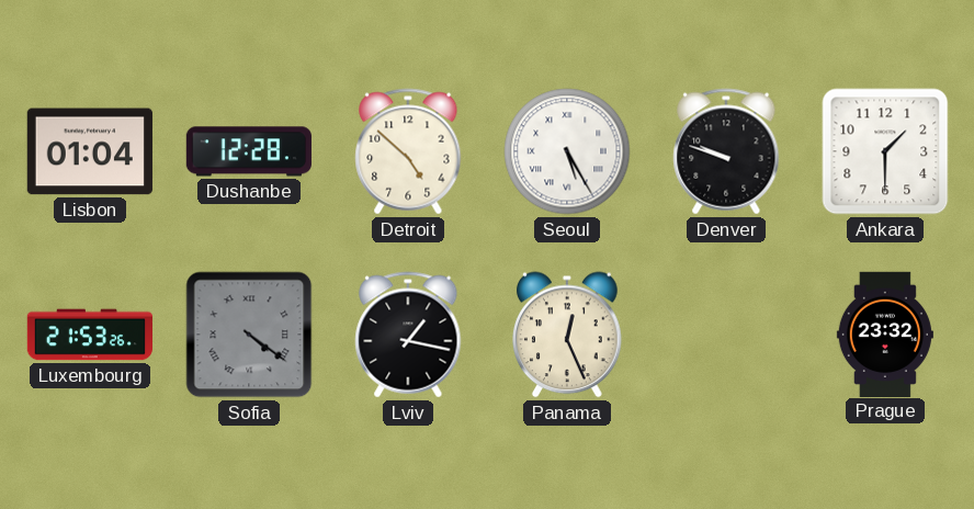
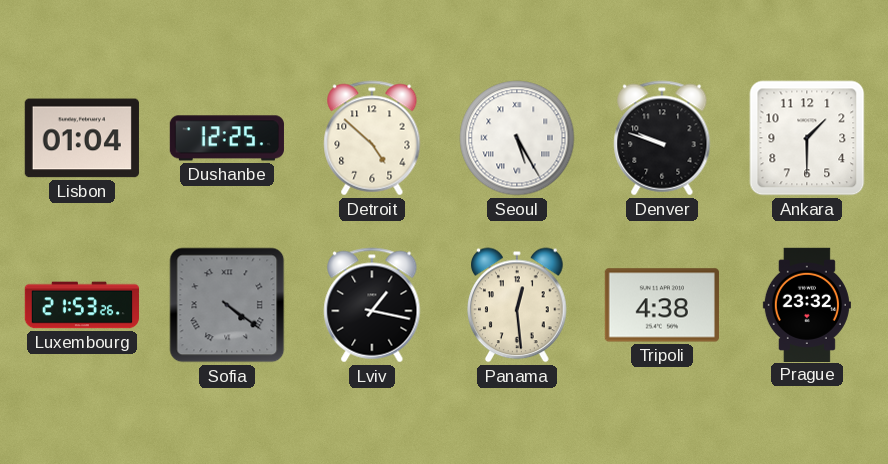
Dushanbe: 12:28 -> 12:25 (227, 138)
Panama: 12:26 -> 12:29 (518, 305)
Tripoli: none -> 4:38 (662, 305)
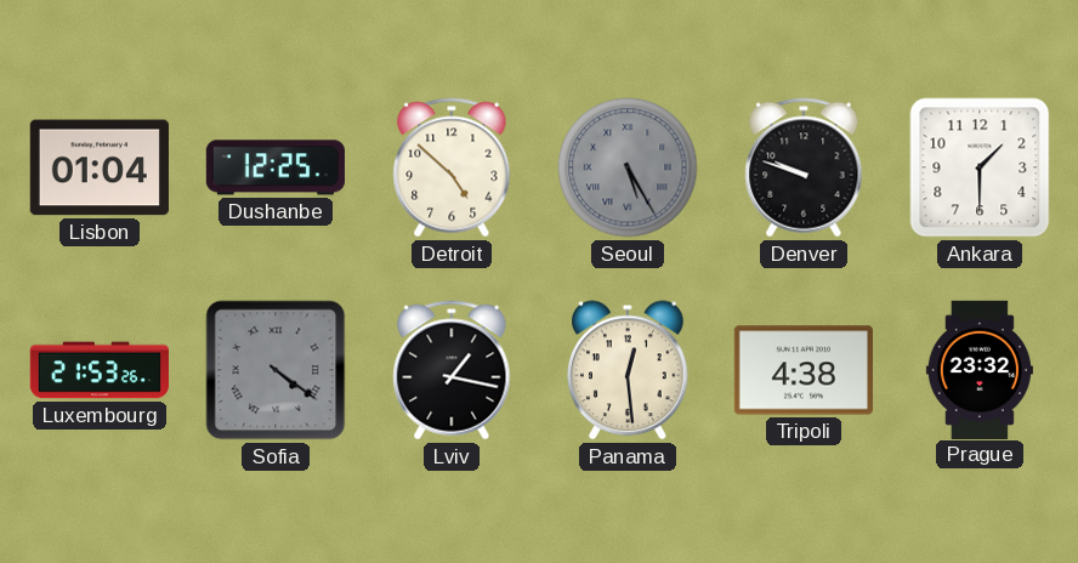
Seoul dial: white -> grey (628, 167)
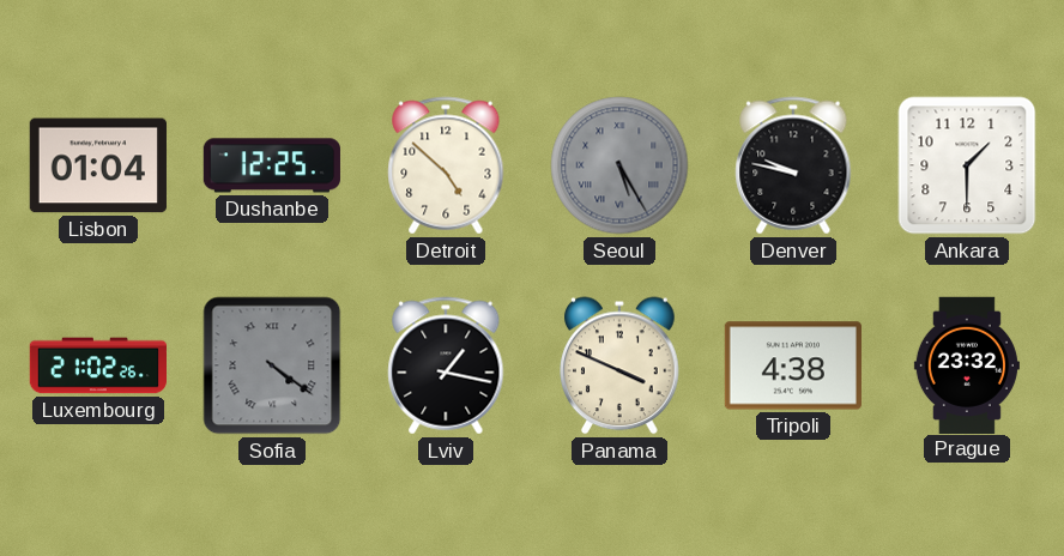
Denver: 9:48 -> 9:47 (793, 165)
Luxembourg: 21:53 -> 21:02 (97, 365)
Panama: 12:29 -> 3:49 (621, 365)
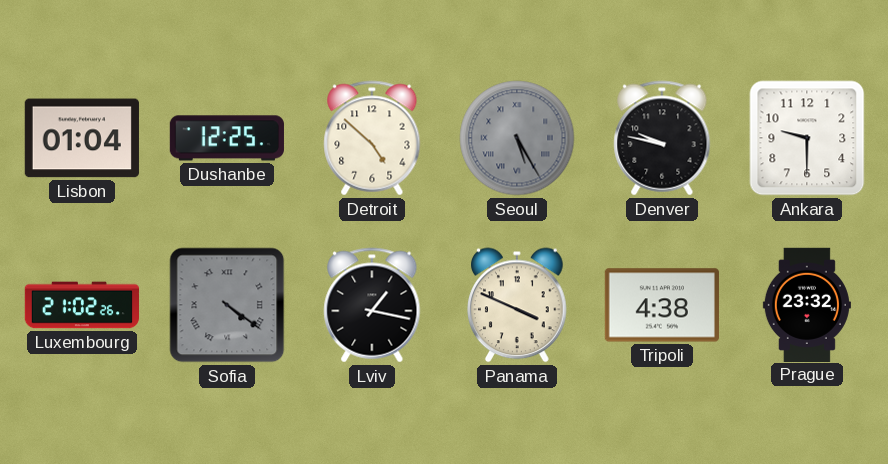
Ankara: 1:30 -> 9:30 (807, 138)
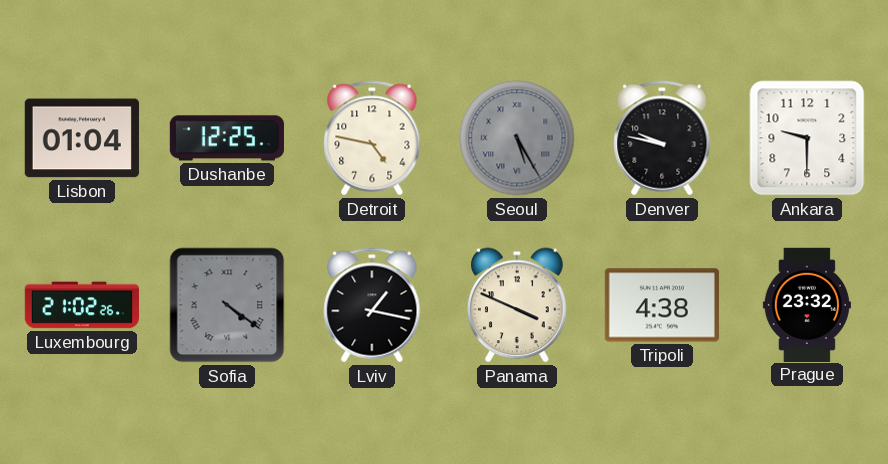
Detroit: 4:52 -> 4:47 (372, 138)
